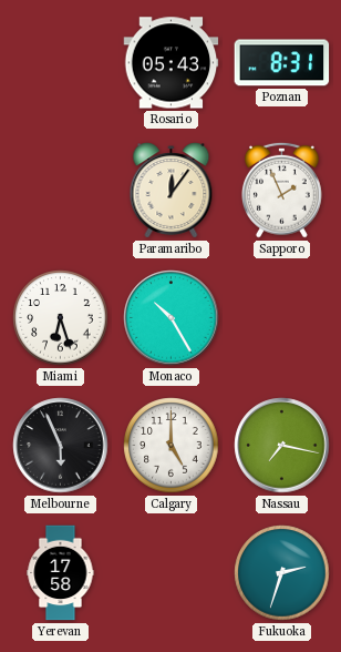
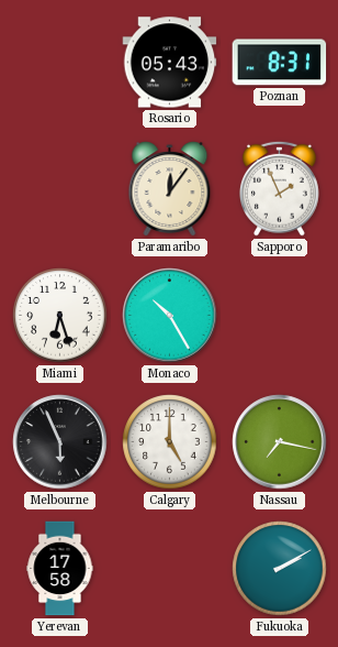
Fukuoka: 2:33 -> 2:10 (280, 569)
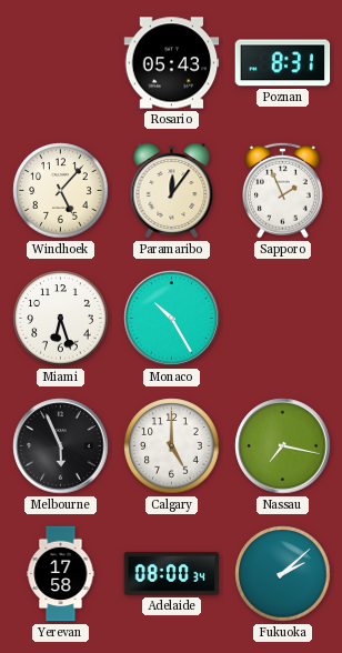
Windhoek: none -> 5:07 (61, 191)
Adelaide: none -> 08:00 (172, 573)
Fukuoka: 2:10 -> 2:08 (283, 574)
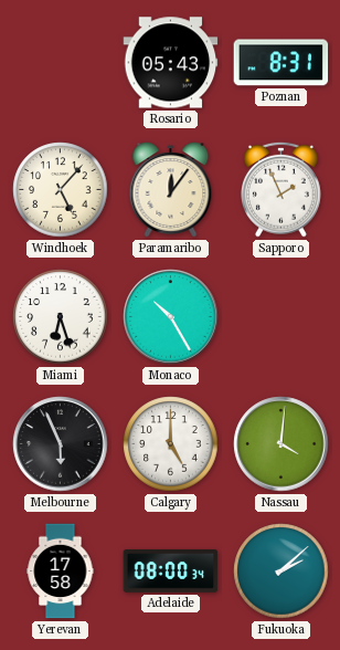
Nassau: 7:17 -> 4:01 (281, 444)
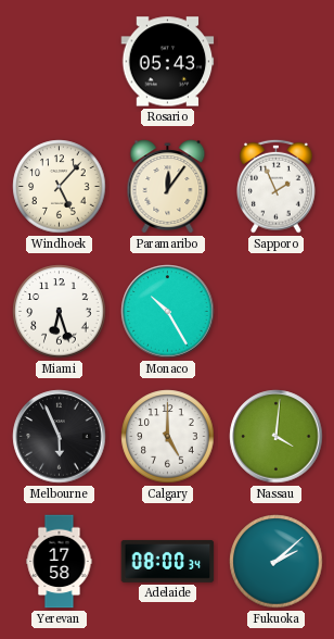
Poznan: 8:31 -> none (281, 63)
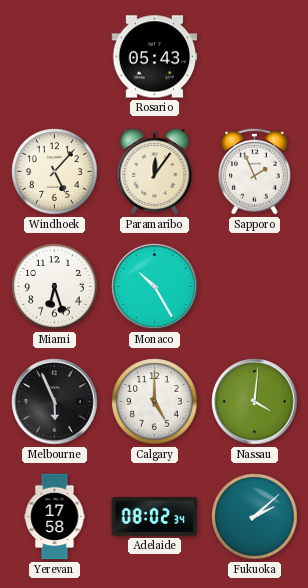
Adelaide: 08:00 -> 08:02 (155, 516)
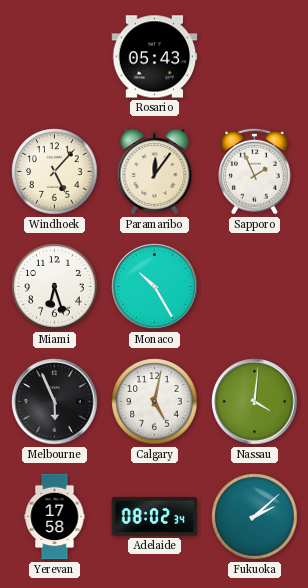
Calgary: 5:00 -> 5:02 (155, 402)
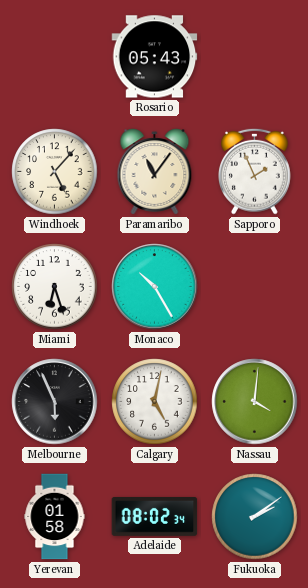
Paramaribo: 12:06 -> 11:06 (155, 172)
Yerevan: 17:58 -> 01:58 (55, 517)
Fukuoka: 2:08 -> 2:09 (255, 517)
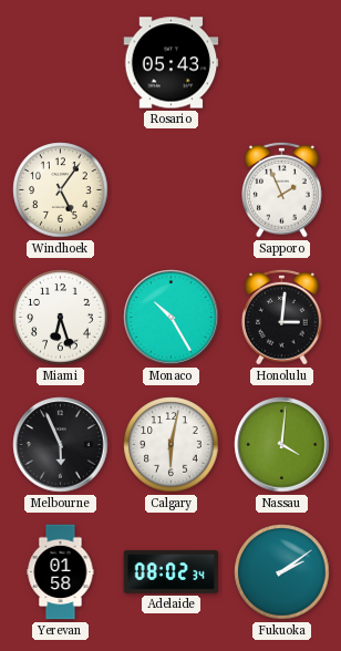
Windhoek: 5:07 -> 5:06 (61, 190)
Paramaribo: 11:06 -> none (155, 172)
Honolulu: none -> 3:01 (282, 317)
Calgary: 5:02 -> 6:02 (172, 445)
